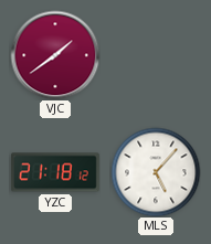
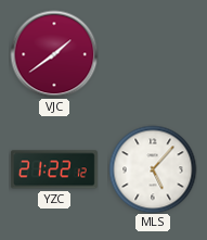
YZC: 21:18 -> 21:22 (54, 169)
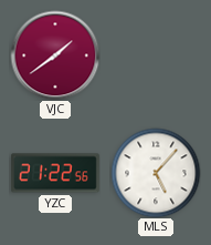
YZC: 21:22:12 -> 21:22:56 (55, 173)
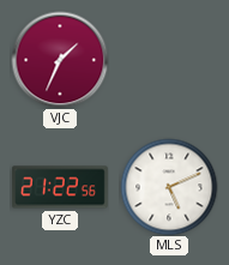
VJC: 1:39 -> 1:34 (60, 60)
MLS: 5:07 -> 5:11 (169, 187)
